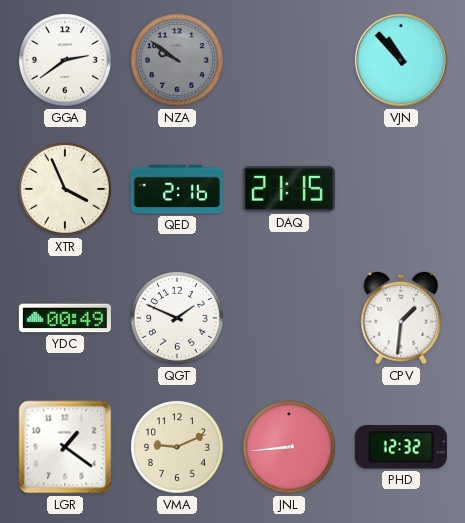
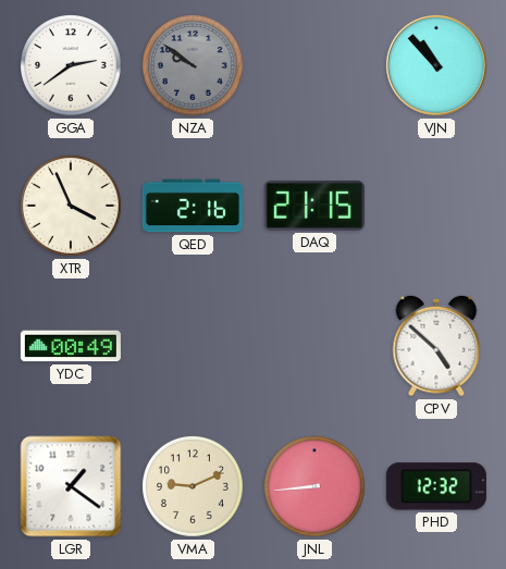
QGT: 1:49 -> none (178, 319)
CPV: 1:31 -> 4:52 (436, 346)
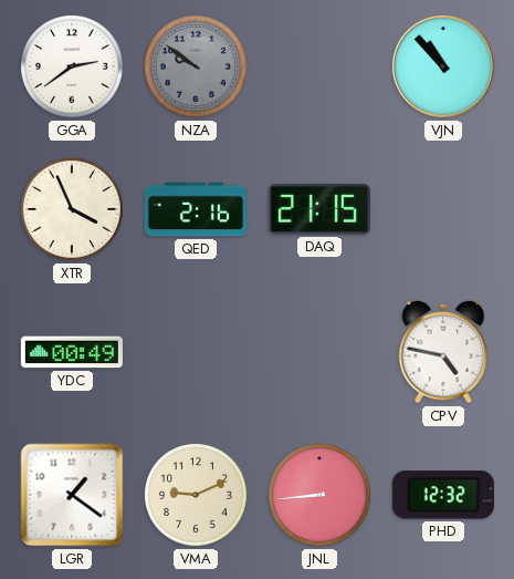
CPV: 4:52 -> 4:47 (443, 352)
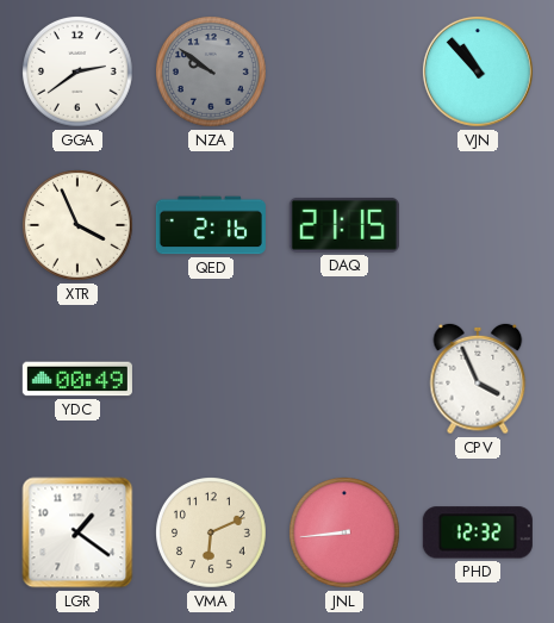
CPV: 4:47 -> 3:56 (478, 379)
VMA: 9:11 -> 6:11 (212, 534)
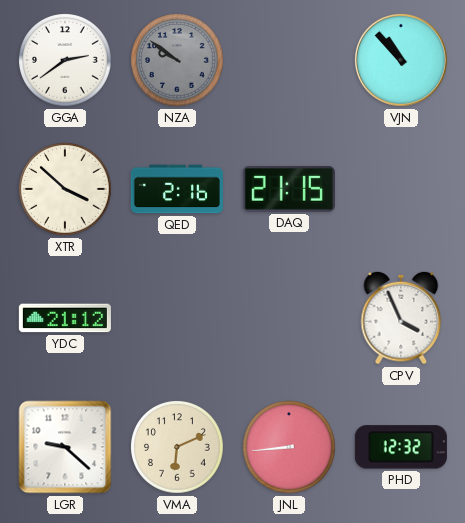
XTR: 3:56 -> 3:52 (66, 190)
YDC: 00:49 -> 21:12 (65, 318)
LGR: 1:21 -> 9:22 (65, 447)
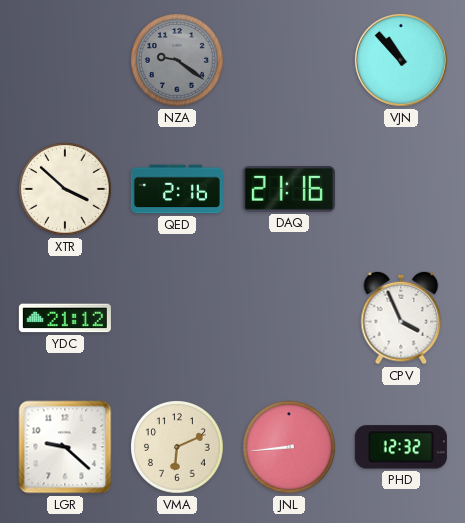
GGA: 2:39 -> none (66, 61)
NZA: 9:51 -> 9:21 (178, 61)
DAQ: 21:15 -> 21:16 (289, 189)
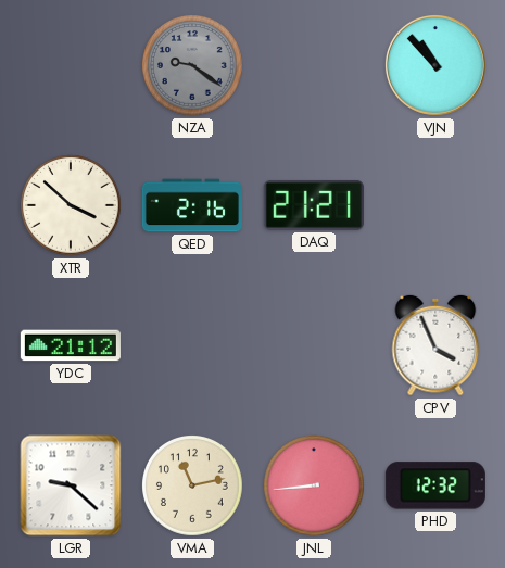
DAQ: 21:16 -> 21:21 (314, 205)
VMA: 6:11 -> 11:13 (193, 487)
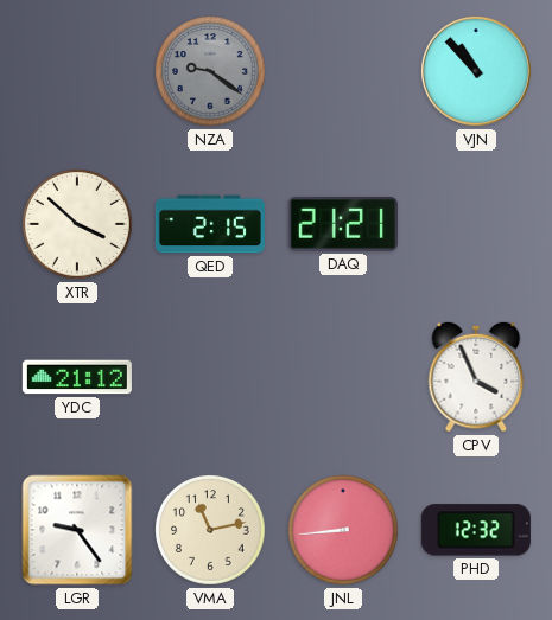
QED: 2:16 -> 2:15 (210, 224)
LGR: 9:22 -> 9:24 (77, 530)
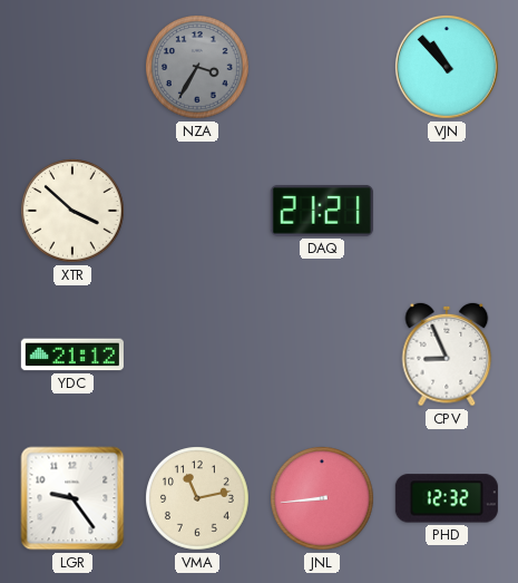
NZA: 9:21 -> 3:35 (198, 68)
QED: 2:15 -> none (210, 224)
CPV: 3:56 -> 8:56 (447, 354)
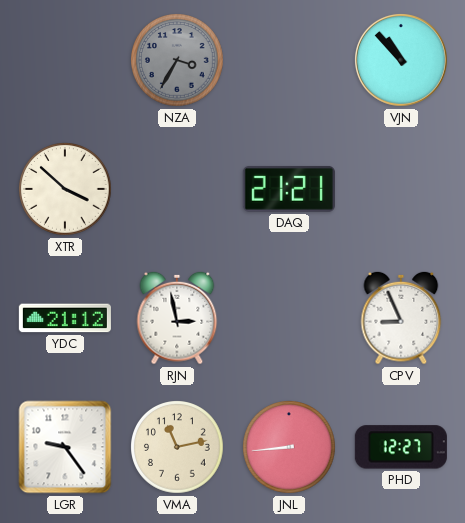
RJN: none -> 2:58 (177, 318)
PHD: 12:32 -> 12:27 (401, 447)
